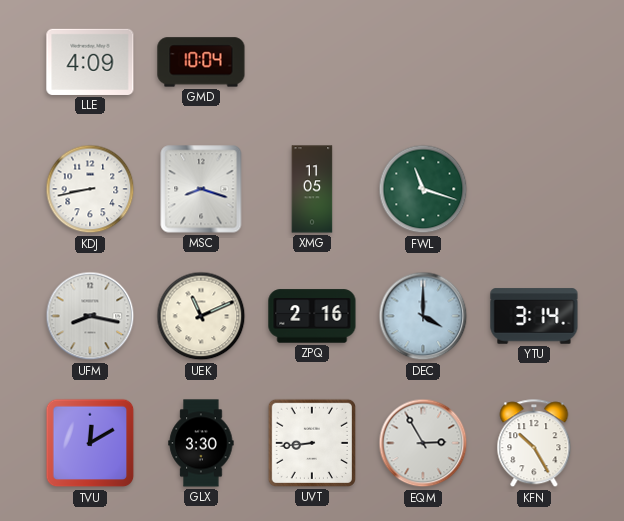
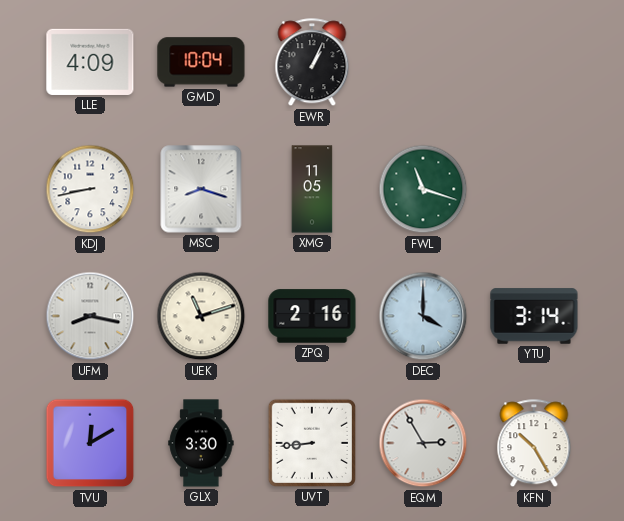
EWR: none -> 1:04 (312, 63)
UEK: 11:11 -> 11:12 (201, 316)
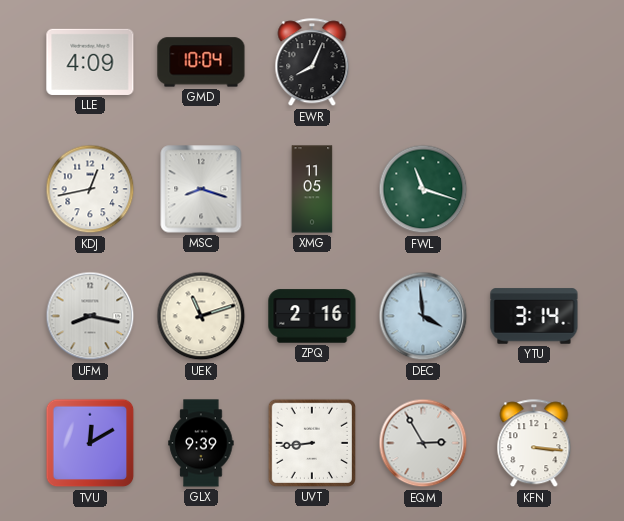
EWR: 1:04 -> 8:04 (312, 63)
KDJ: 8:43 -> 12:43 (90, 189)
DEC: 4:00 -> 3:59 (423, 316)
GLX: 3:30 -> 9:39 (201, 443)
KFN: 10:25 -> 3:16 (534, 444)
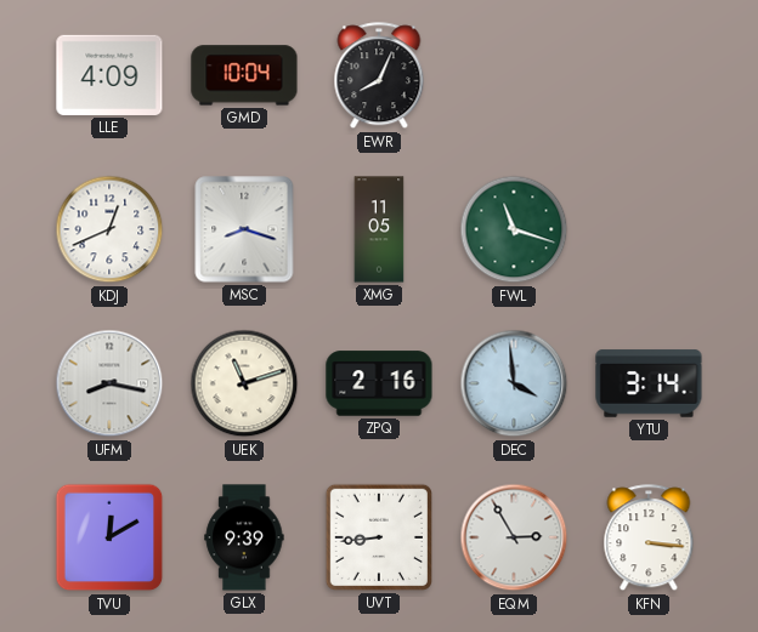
KDJ: 12:43 -> 12:41 (109, 229)
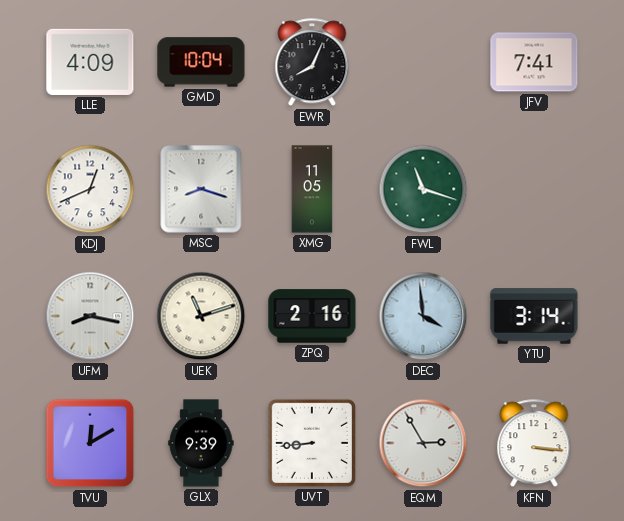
JFV: none -> 7:41 (534, 62)
